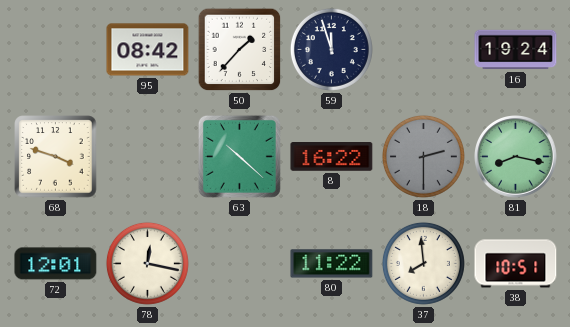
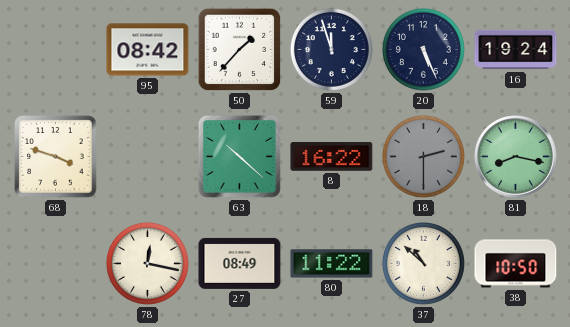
20: none -> 5:26 (423, 49)
72: 12:01 -> none (56, 264)
27: none -> 08:49 (240, 263)
37: 7:59 -> 10:52 (423, 263)
38: 10:51 -> 10:50 (516, 264)
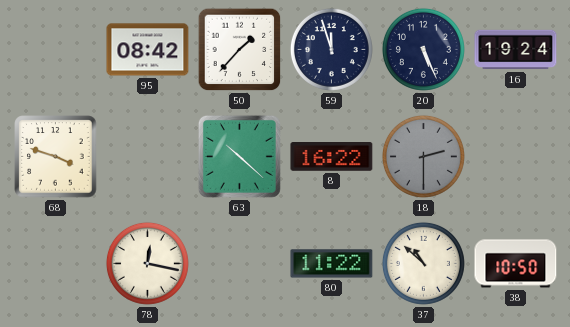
81: 8:17 -> none (516, 157)
27: 08:49 -> none (240, 263)
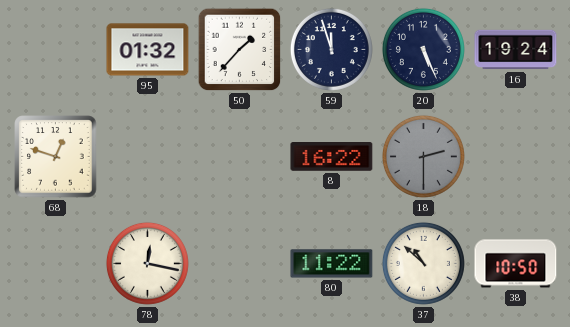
95: 08:42 -> 01:32 (148, 50)
68: 3:48 -> 12:48 (56, 157)
63: 10:22 -> none (239, 156)
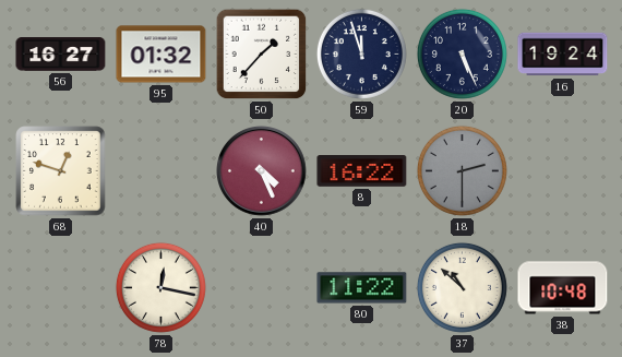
56: none -> 16:27 (61, 55)
40: none -> 4:26 (262, 171)
38: 10:50 -> 10:48 (563, 288)
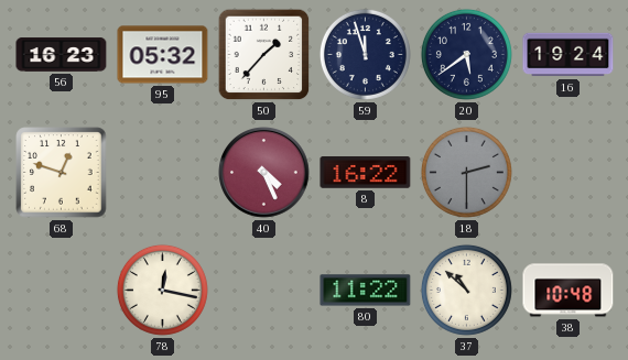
56: 16:27 -> 16:23 (62, 55)
95: 01:32 -> 05:32 (163, 55)
20: 5:26 -> 5:39 (466, 54)
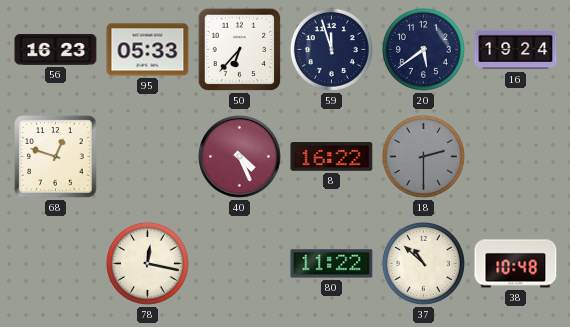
95: 05:32 -> 05:33 (148, 50)
50: 1:37 -> 6:37 (240, 50)
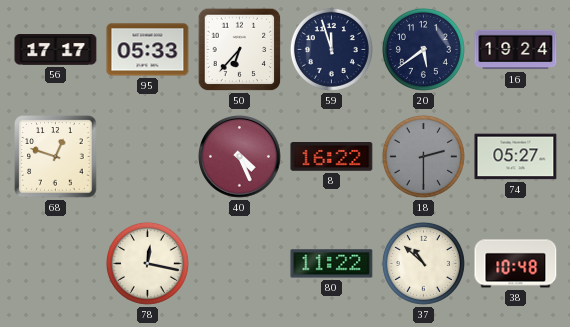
56: 16:23 -> 17:17 (56, 50)
74: none -> 05:27 (516, 157)
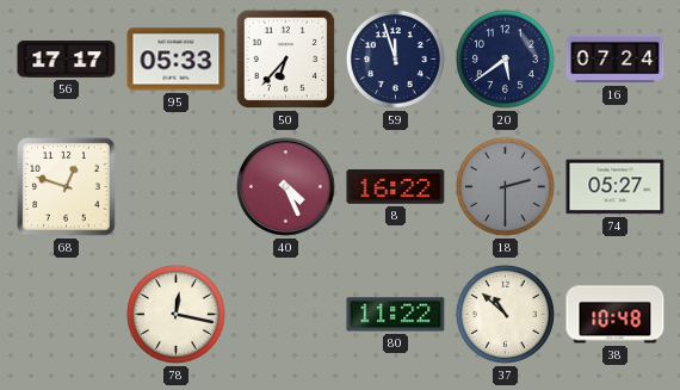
16: 19:24 -> 07:24 (616, 60)
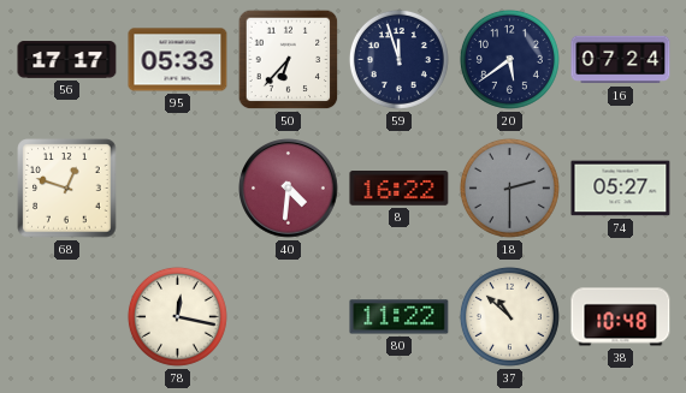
40: 4:26 -> 4:31 (289, 189)
